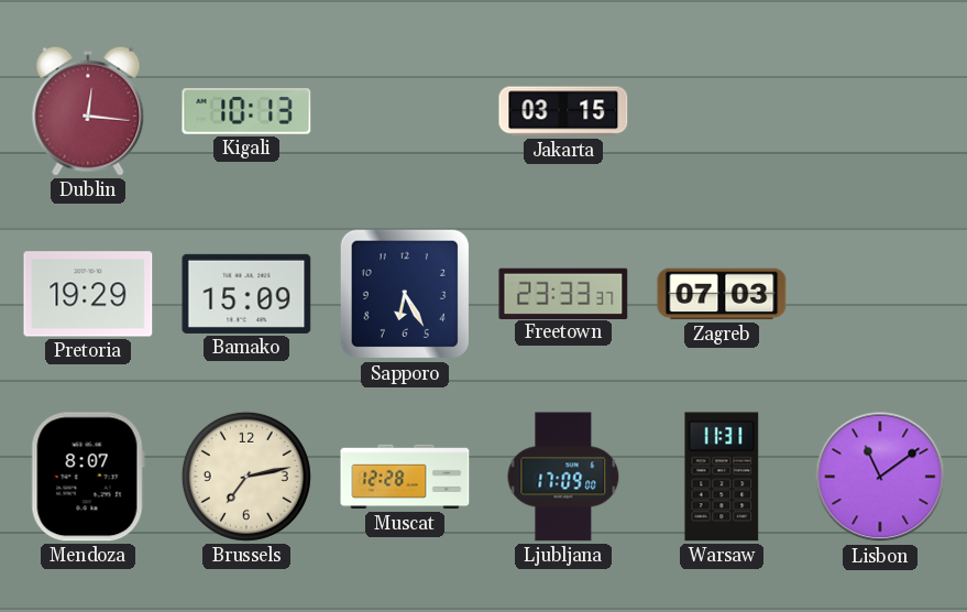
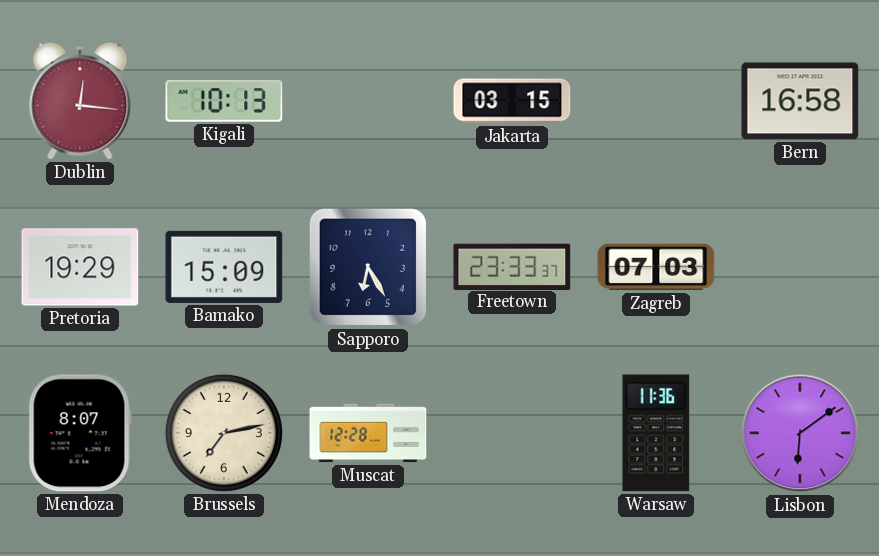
Bern: none -> 16:58 (800, 101)
Ljubljana: 17:09 -> none (563, 477)
Warsaw: 11:31 -> 11:36 (656, 433)
Lisbon: 11:09 -> 6:09 (800, 433)
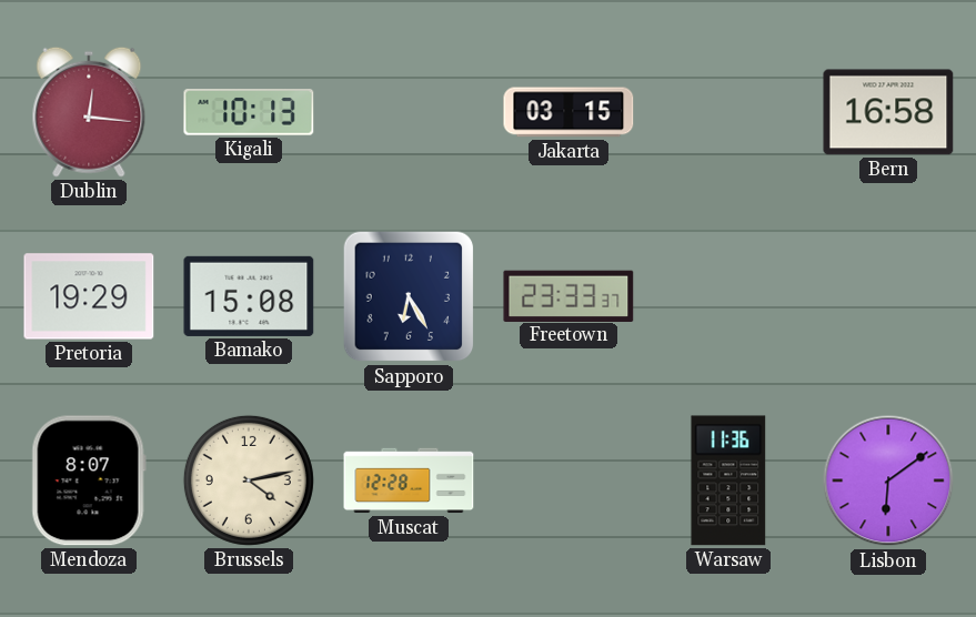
Bamako: 15:09 -> 15:08 (249, 296)
Zagreb: 07:03 -> none (656, 267)
Brussels: 7:13 -> 4:13 (249, 481)
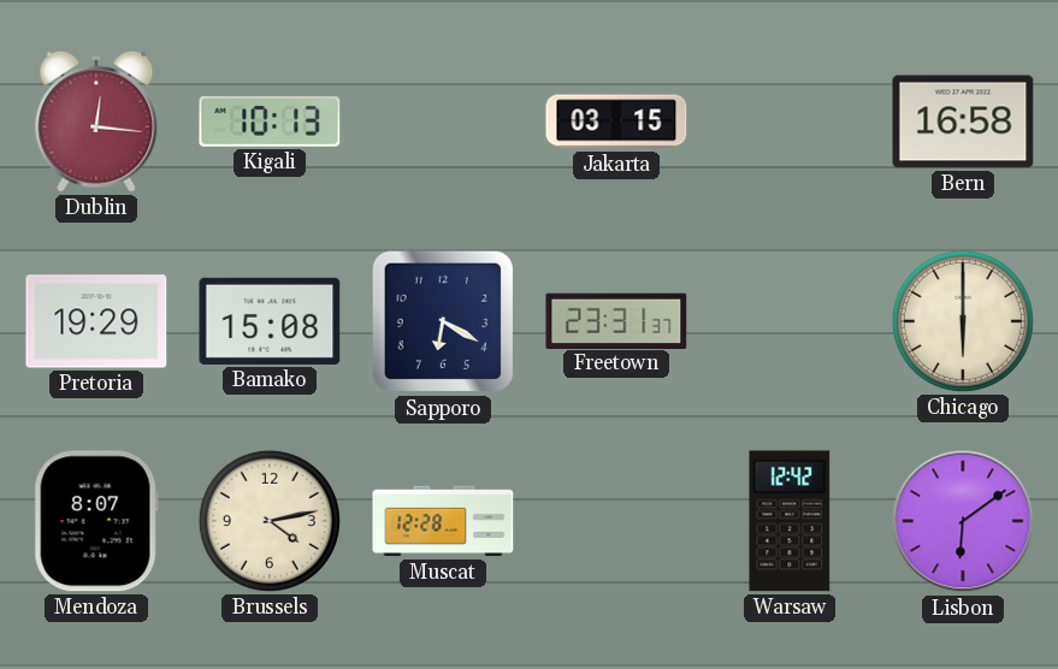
Sapporo: 6:25 -> 6:20 (443, 321)
Freetown: 23:33 -> 23:31 (616, 320)
Chicago: none -> 6:00 (963, 321)
Warsaw: 11:36 -> 12:42 (790, 521)
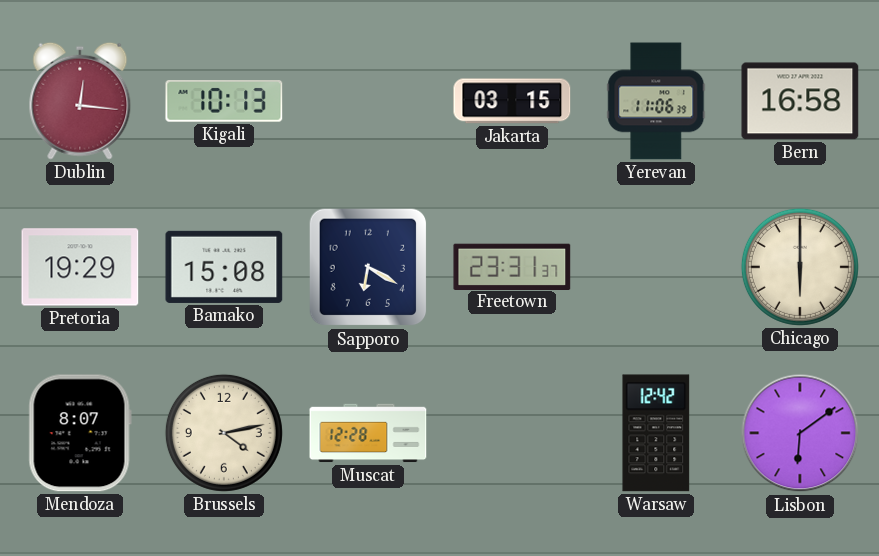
Yerevan: none -> 11:06 (656, 101)
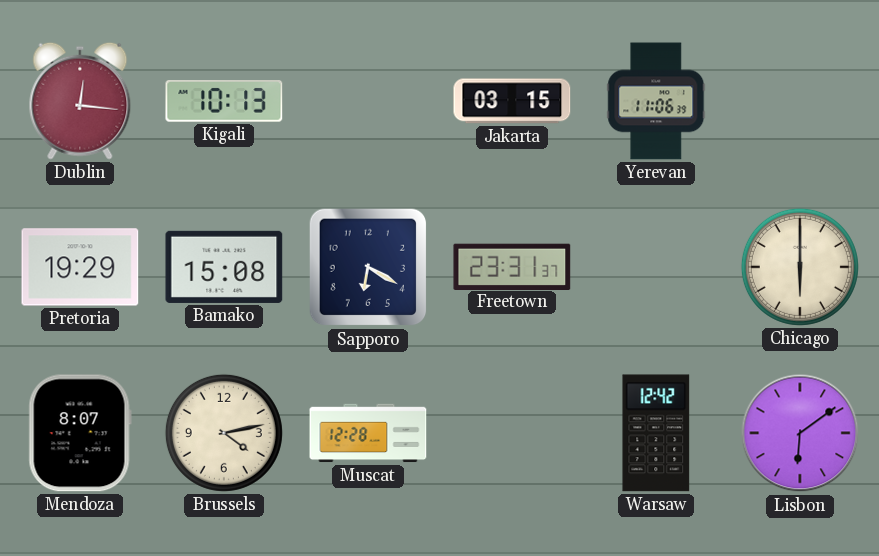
Bern: 16:58 -> none (800, 101)
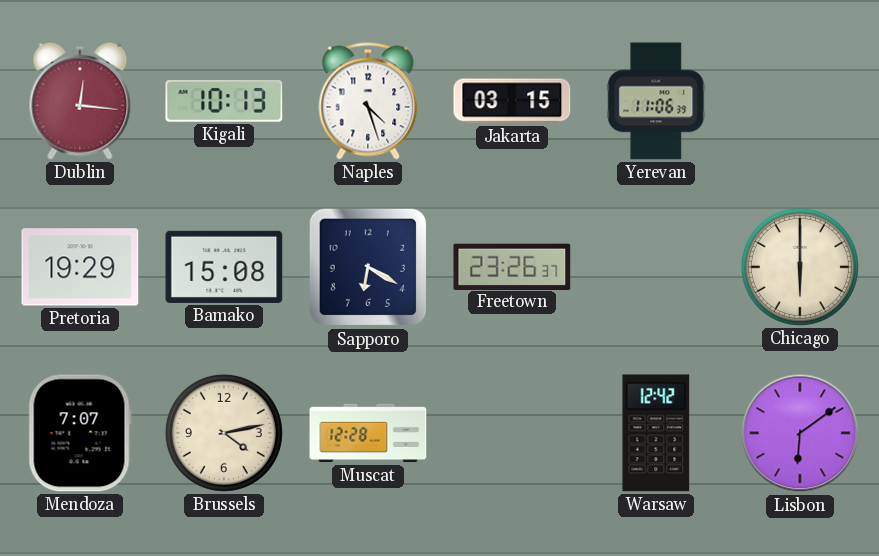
Naples: none -> 4:27 (368, 101)
Freetown: 23:31 -> 23:26 (512, 266)
Mendoza: 8:07 -> 7:07 (80, 433)
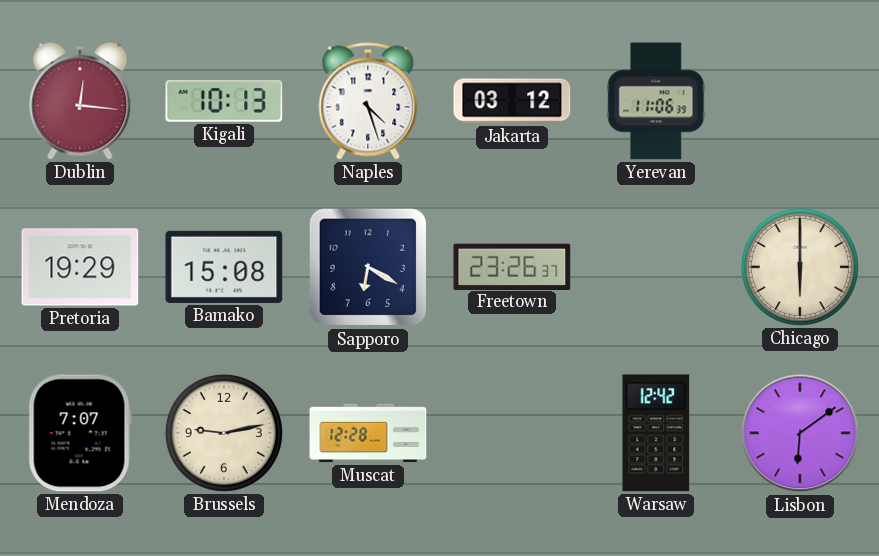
Jakarta: 03:15 -> 03:12 (512, 101)
Brussels: 4:13 -> 9:13 (224, 433)
